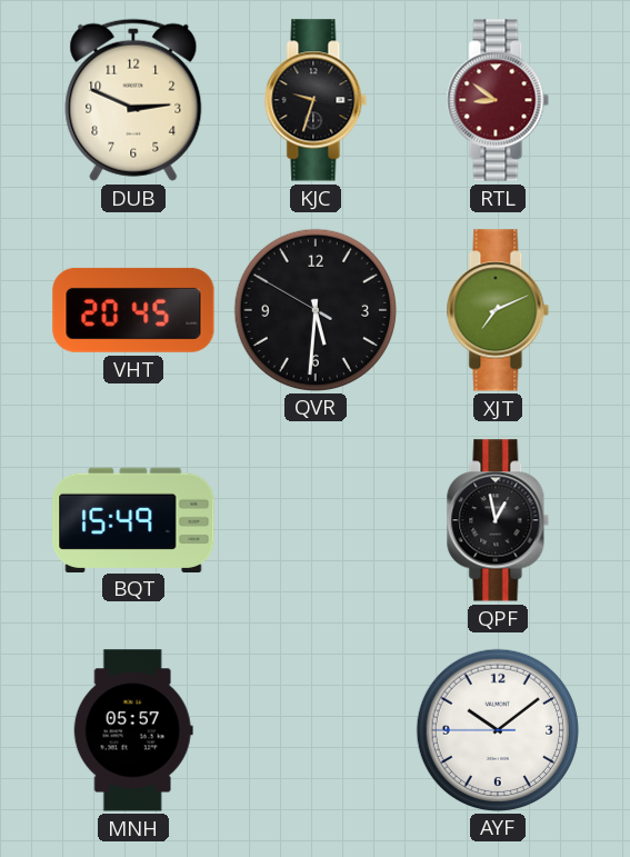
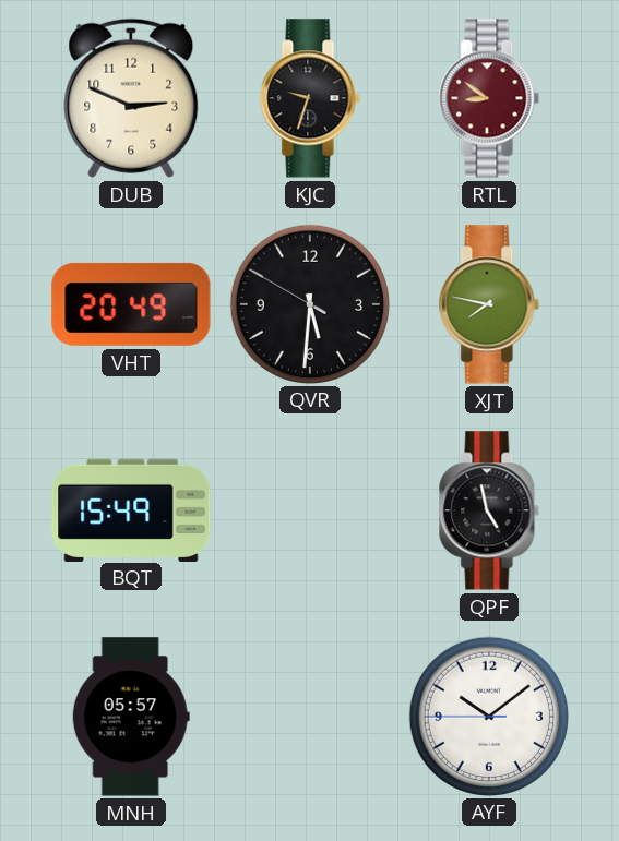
VHT: 20:45 -> 20:49 (131, 304)
XJT: 7:11 -> 7:47 (489, 304)
QPF: 12:58 -> 4:58 (489, 510)
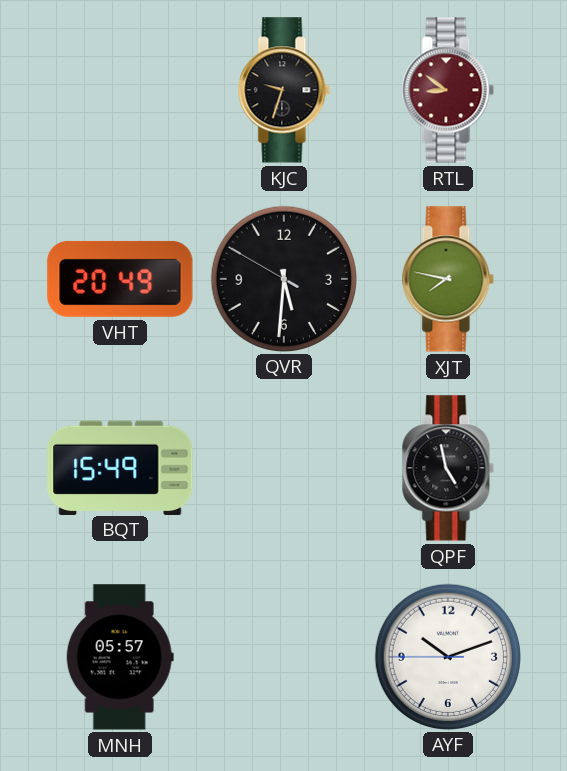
DUB: 2:49 -> none (131, 98)
AYF: 10:08 -> 10:11 (447, 656)
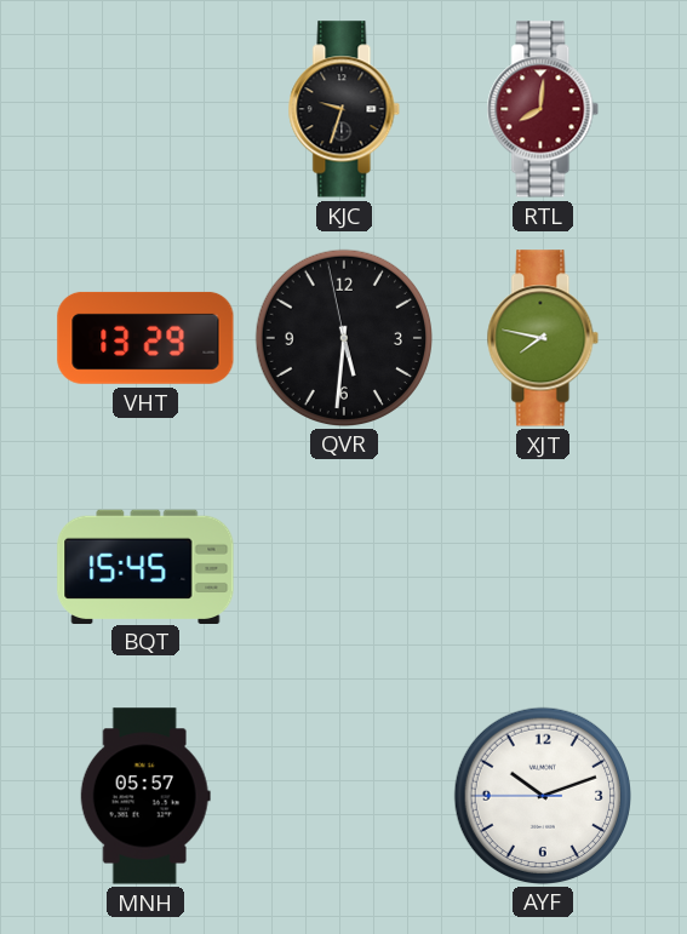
RTL: 8:51 -> 8:01 (543, 109)
VHT: 20:49 -> 13:29 (145, 338)
QVR: 5:30:50 -> 5:30:58 (343, 337)
BQT: 15:49 -> 15:45 (145, 566)
QPF: 4:58 -> none (448, 468)
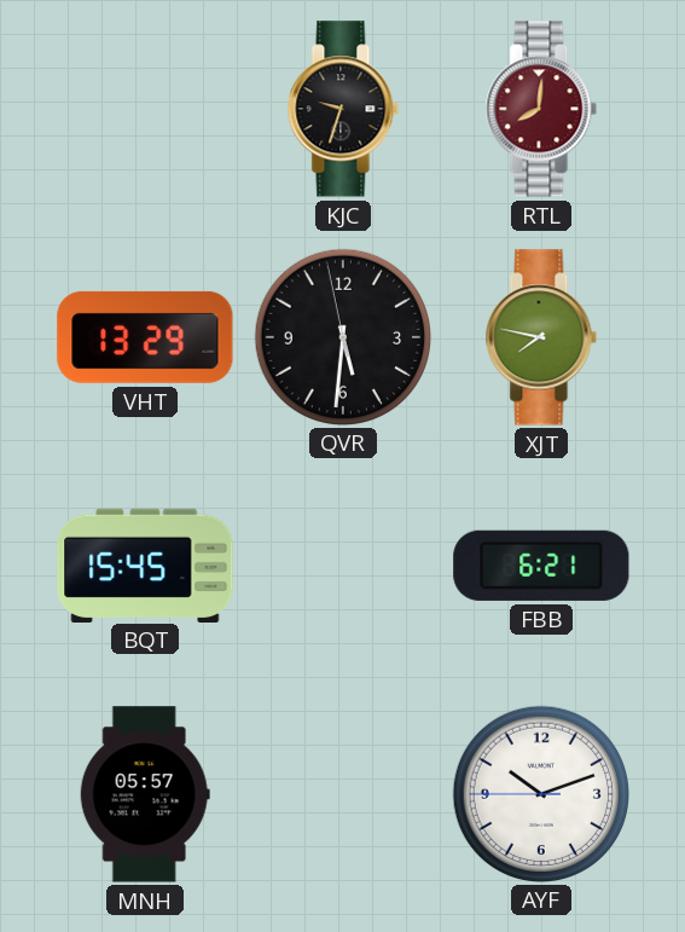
FBB: none -> 6:21 (541, 566)
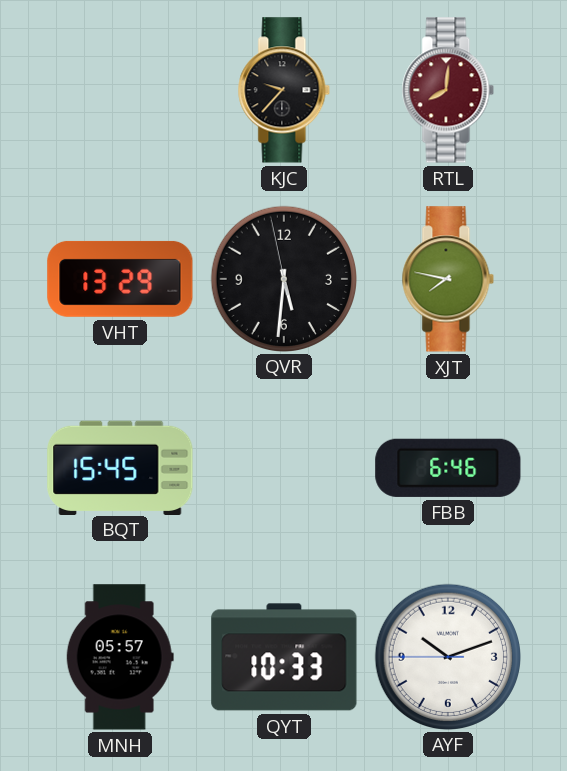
KJC: 9:33 -> 9:37 (284, 90)
FBB: 6:21 -> 6:46 (448, 468)
QYT: none -> 10:33 (284, 657)
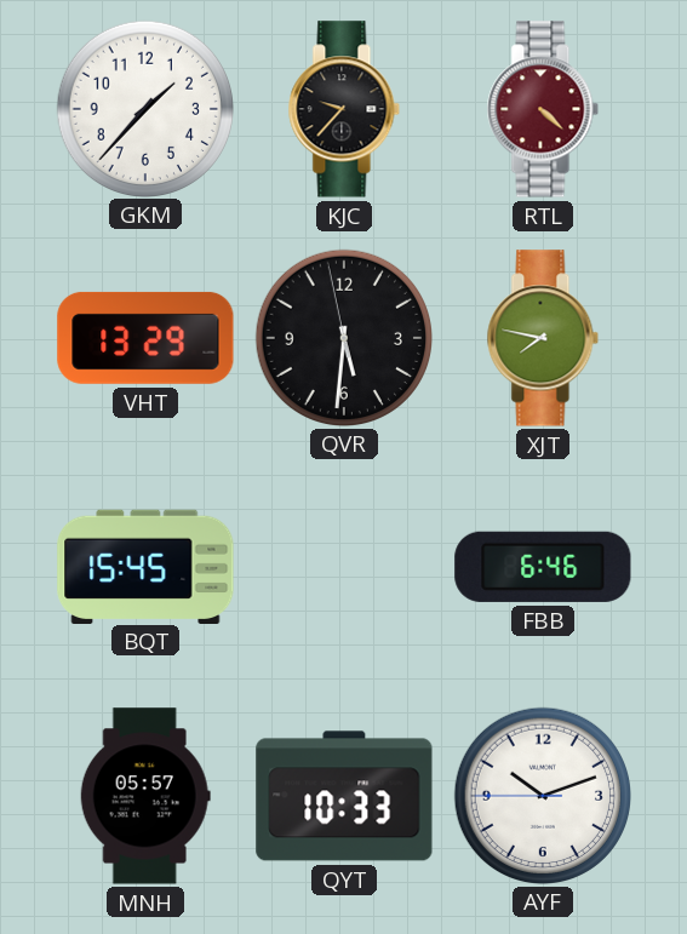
GKM: none -> 1:37 (144, 108)
RTL: 8:01 -> 4:22 (543, 109)
